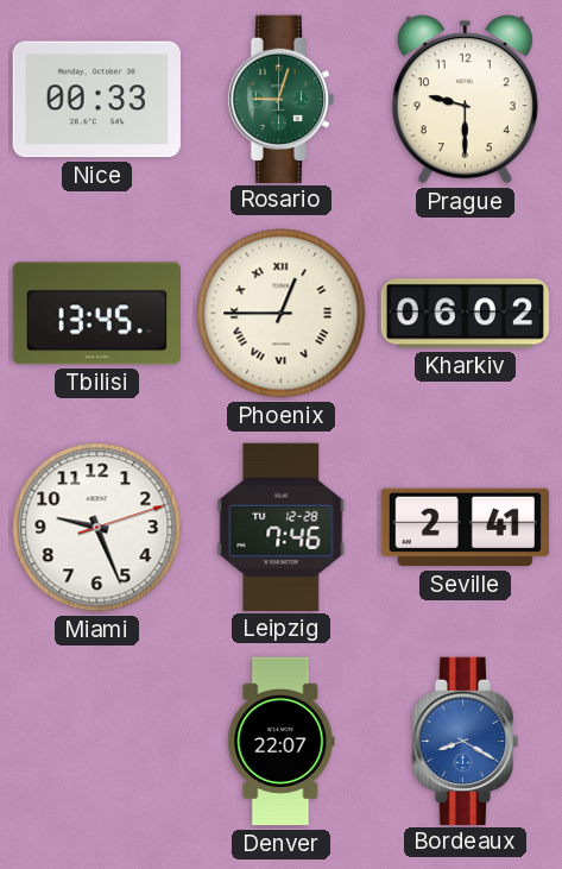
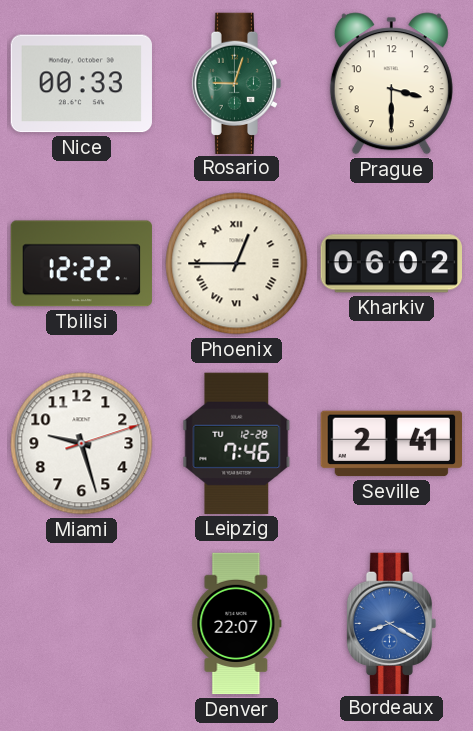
Prague: 9:30 -> 3:30 (391, 84)
Tbilisi: 13:45 -> 12:22 (81, 264)
Miami: 9:26 -> 9:27 (82, 444)
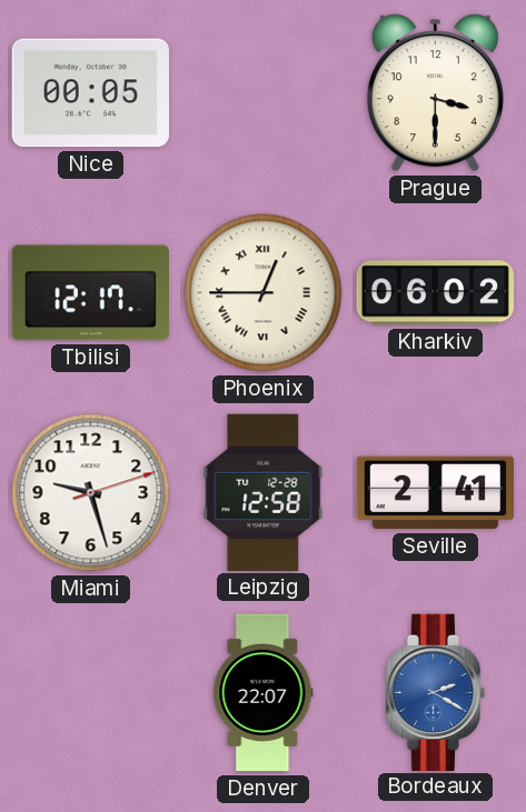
Nice: 00:33 -> 00:05 (90, 93)
Rosario: 9:03 -> none (237, 83)
Tbilisi: 12:22 -> 12:17 (90, 293)
Leipzig: 7:46 -> 12:58 (264, 492)
Bordeaux: 8:20 -> 2:20 (436, 692)
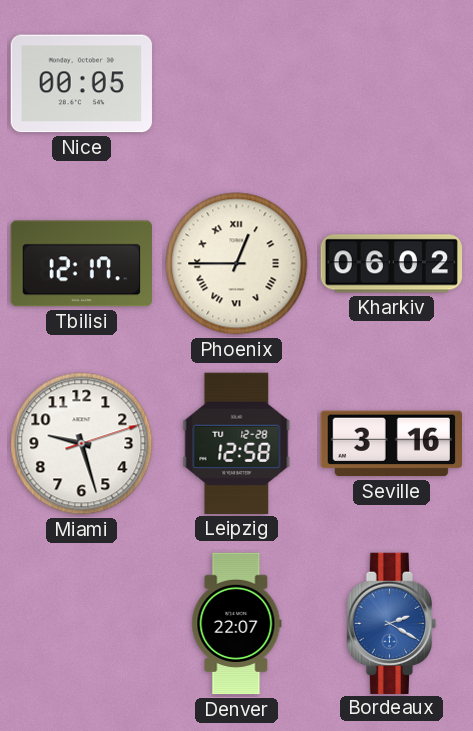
Prague: 3:30 -> none (435, 93)
Seville: 2:41 -> 3:16 (391, 444)
